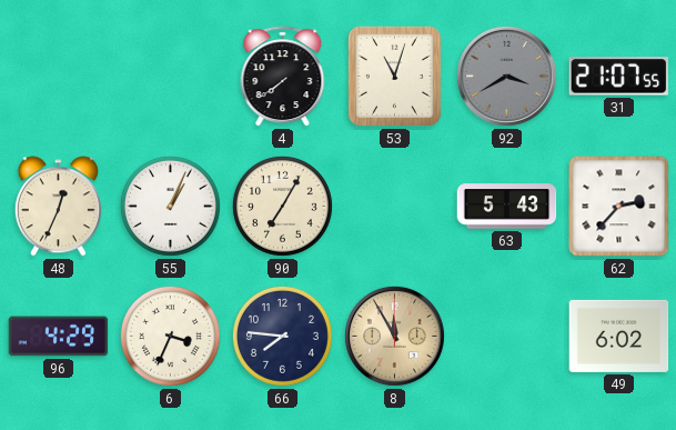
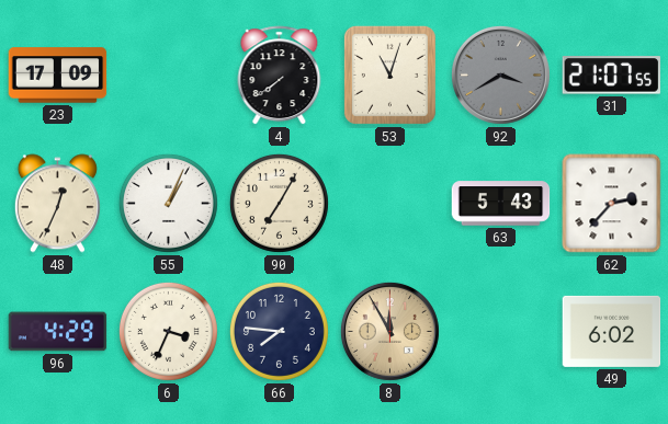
23: none -> 17:09 (58, 76)
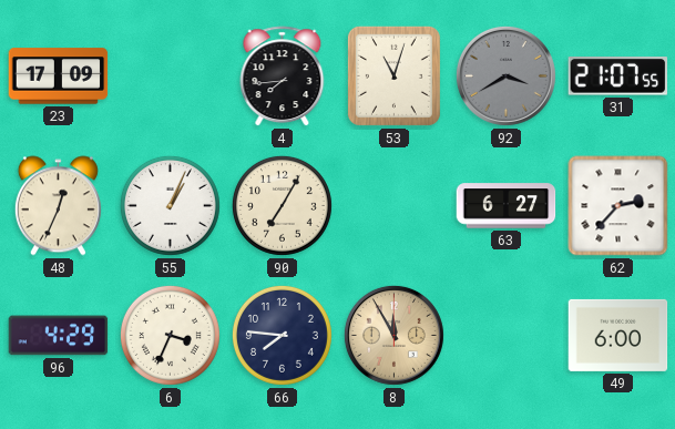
4: 7:39 -> 7:44 (283, 76)
63: 5:43 -> 6:27 (507, 206)
49: 6:02 -> 6:00 (618, 335)
